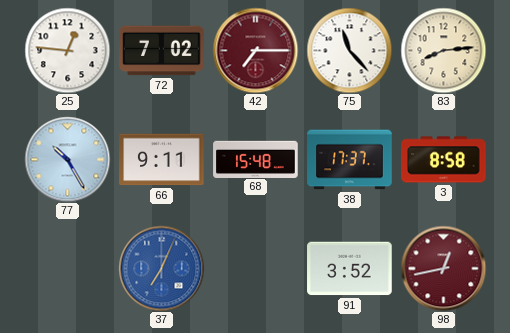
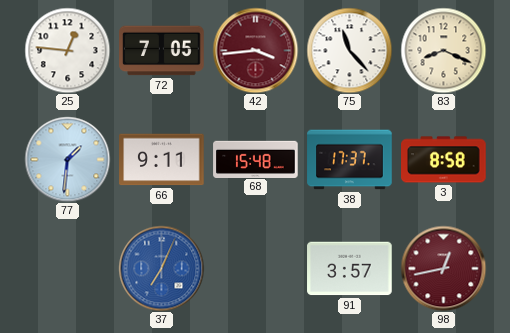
72: 7:02 -> 7:05 (162, 51)
42: 7:15 -> 3:44 (255, 50)
83: 8:14 -> 8:19 (443, 50)
77: 10:25 -> 1:31 (67, 159)
91: 3:52 -> 3:57 (350, 269)
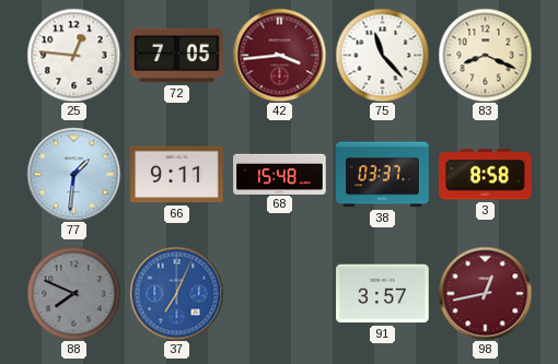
38: 17:37 -> 03:37 (383, 175)
88: none -> 7:49 (73, 293)
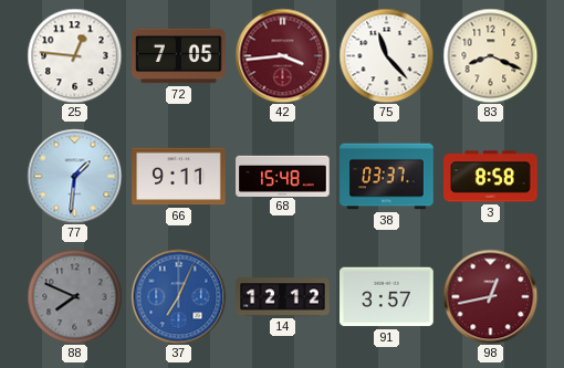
14: none -> 12:12 (283, 297)
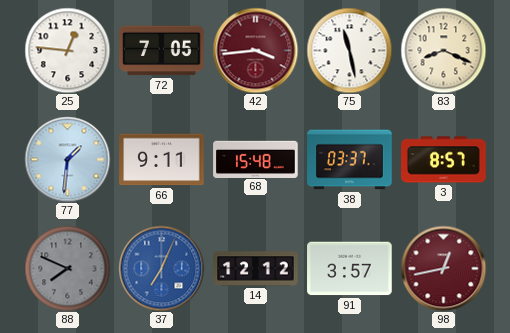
75: 11:23 -> 11:28 (349, 50)
3: 8:58 -> 8:57 (444, 160)
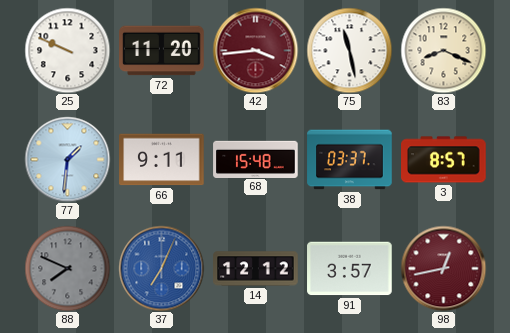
25: 12:46 -> 9:49 (67, 50)
72: 7:05 -> 11:20 (162, 51)
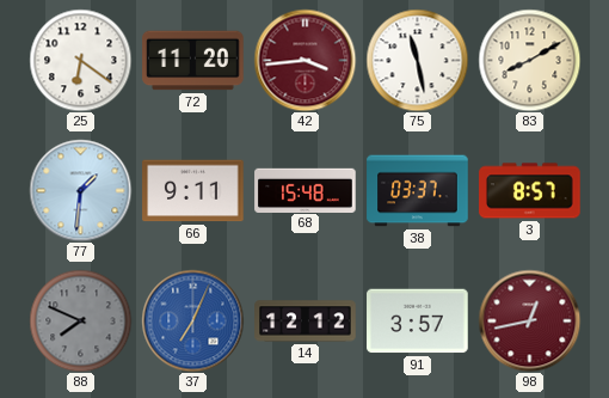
25: 9:49 -> 6:21 (80, 60)
83: 8:19 -> 8:10 (529, 60)
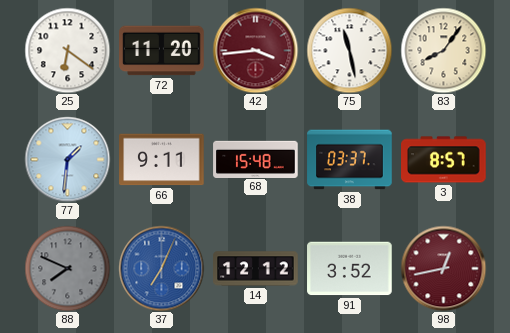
83: 8:10 -> 8:06 (443, 50)
91: 3:57 -> 3:52 (350, 269)
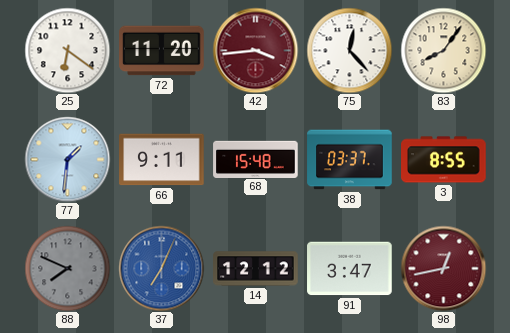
75: 11:28 -> 12:23 (349, 50)
3: 8:57 -> 8:55 (444, 160)
91: 3:52 -> 3:47 (350, 269)
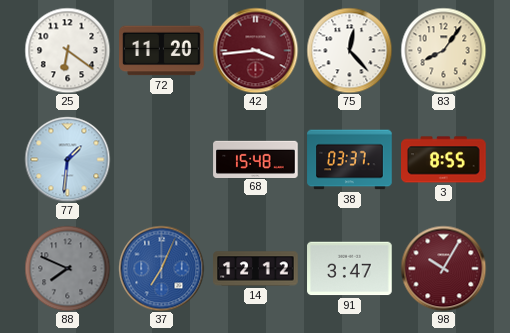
66: 9:11 -> none (162, 160)
98: 12:43 -> 10:05 (443, 268)
